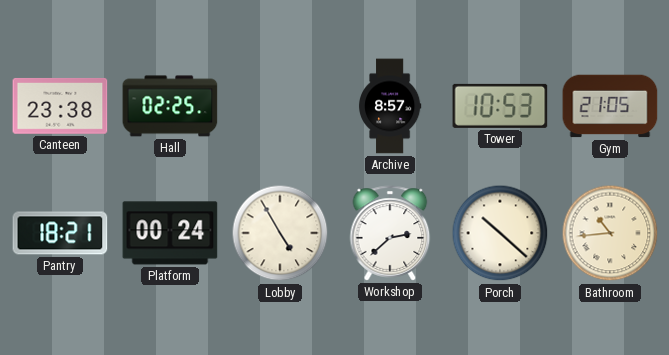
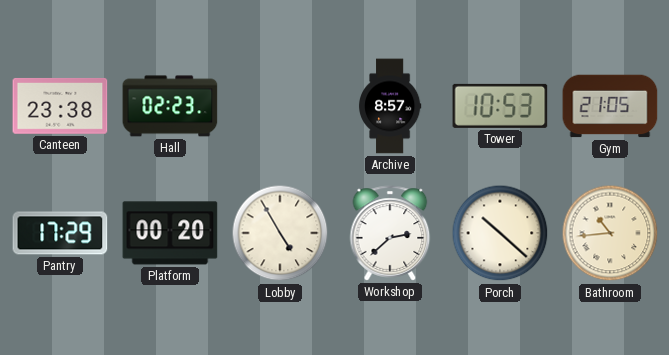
Hall: 02:25 -> 02:23 (170, 106)
Pantry: 18:21 -> 17:29 (60, 233)
Platform: 00:24 -> 00:20 (170, 233)
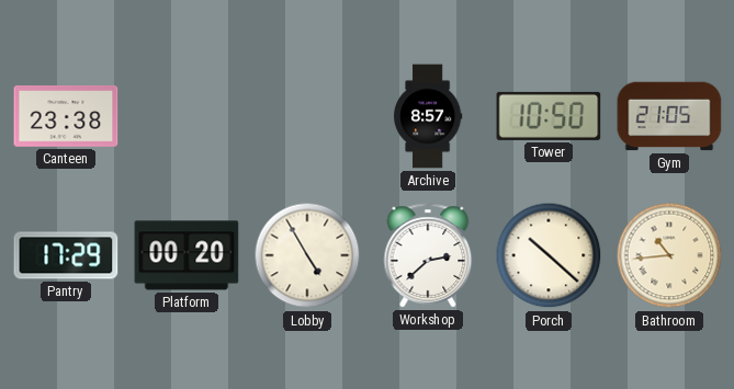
Hall: 02:23 -> none (170, 106)
Tower: 10:53 -> 10:50 (549, 116)
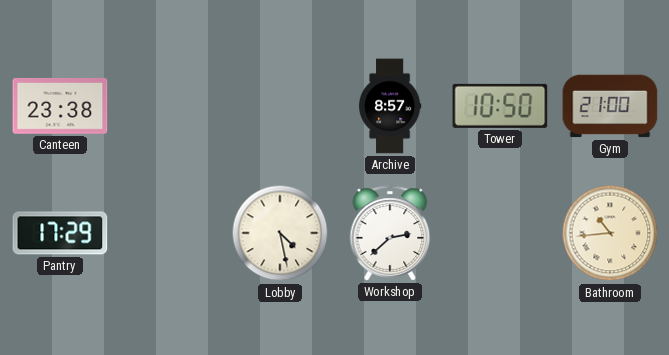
Gym: 21:05 -> 21:00 (610, 106)
Platform: 00:20 -> none (187, 255)
Lobby: 4:55 -> 4:28 (280, 233)
Porch: 10:22 -> none (549, 255)
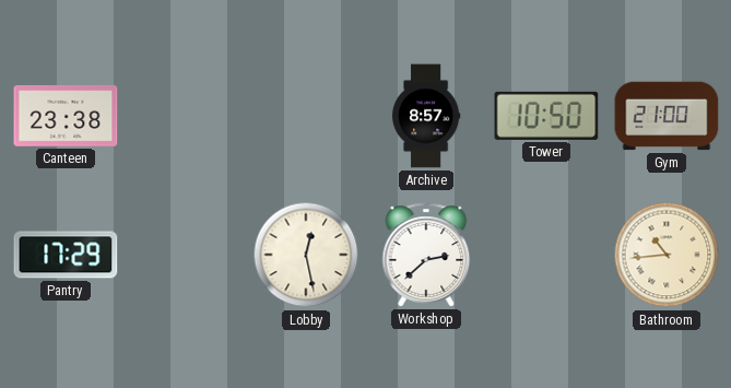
Lobby: 4:28 -> 12:28 (306, 255)
